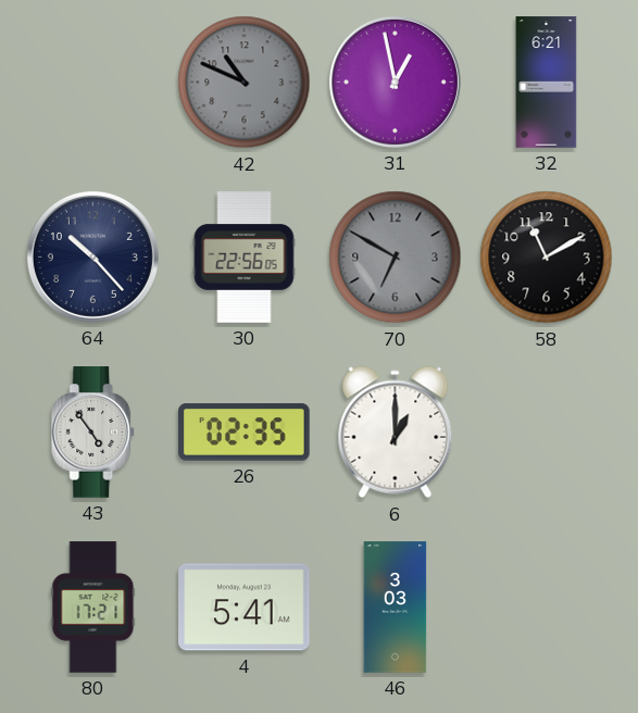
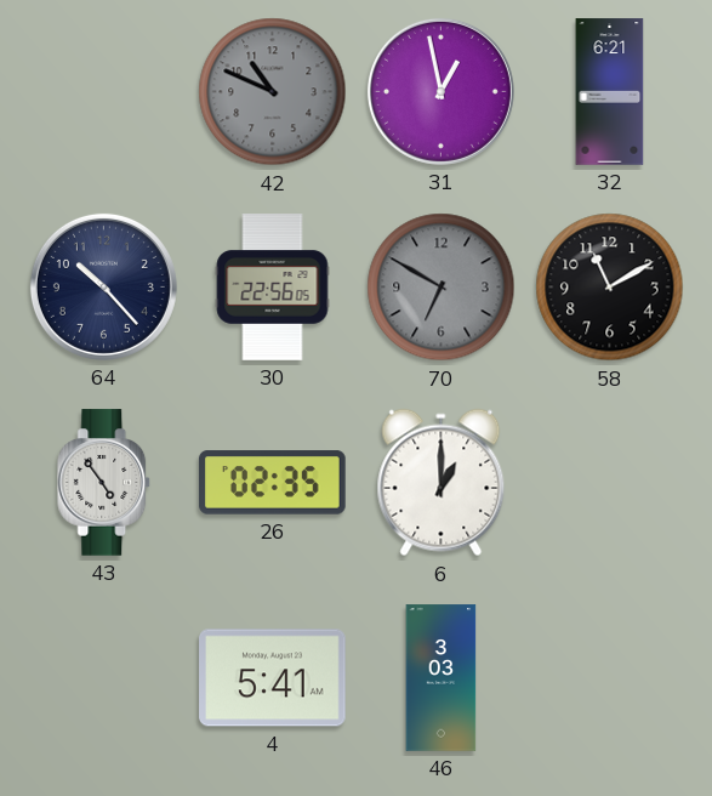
80: 17:21 -> none (93, 608)
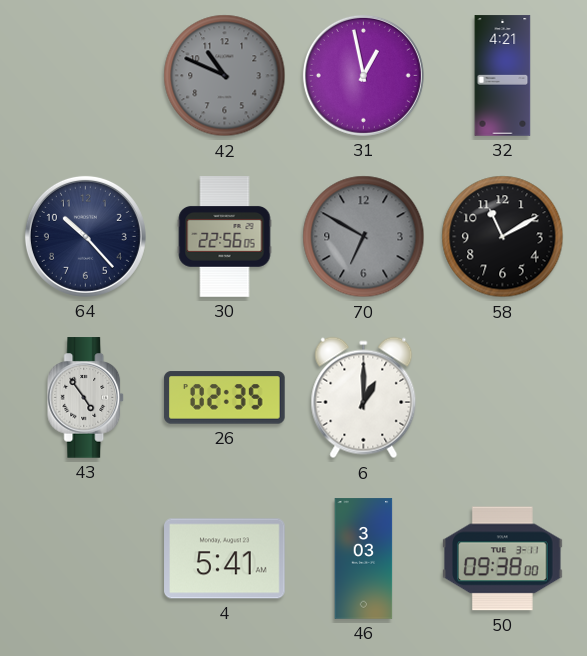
32: 6:21 -> 4:21 (503, 76)
50: none -> 09:38 (503, 559)
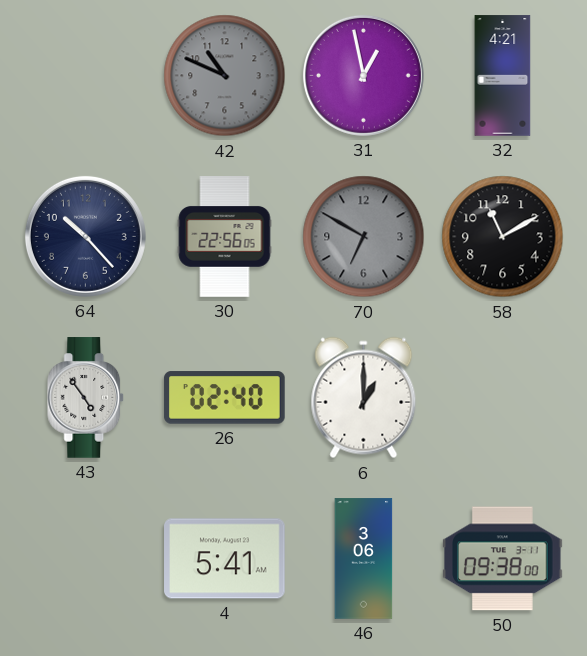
26: 02:35 -> 02:40 (225, 398)
46: 3:03 -> 3:06 (364, 559)
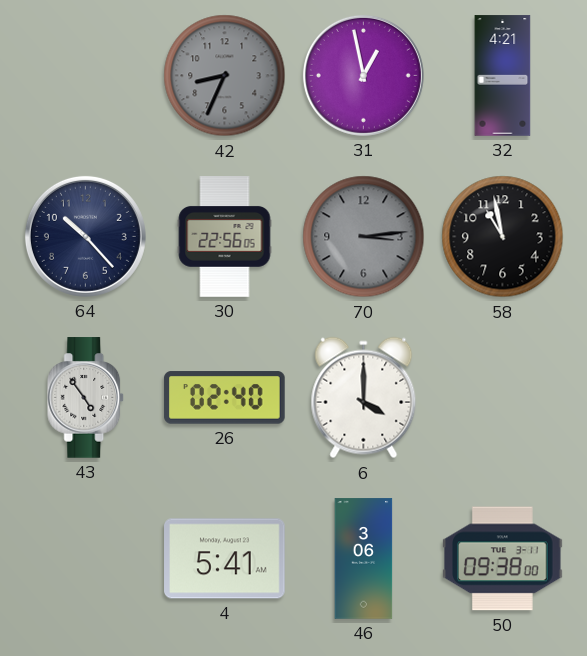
42: 10:49 -> 8:34 (225, 76)
70: 6:50 -> 3:14 (364, 237)
58: 11:10 -> 10:58 (503, 237)
6: 1:00 -> 4:00 (364, 398)
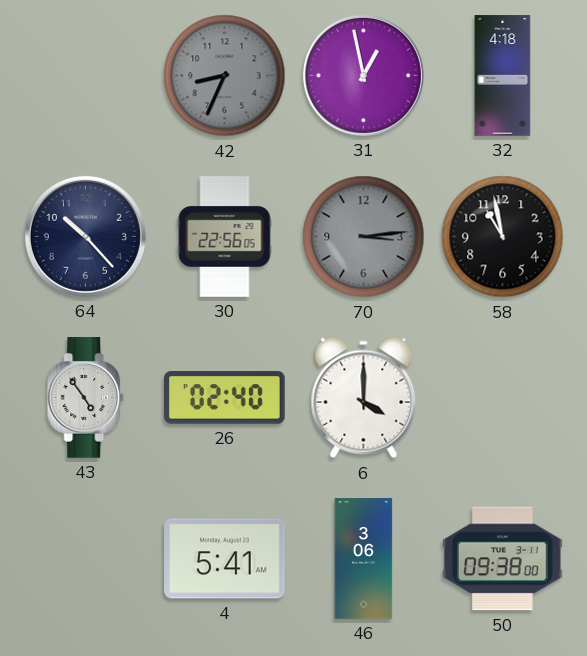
32: 4:21 -> 4:18 (503, 76)
